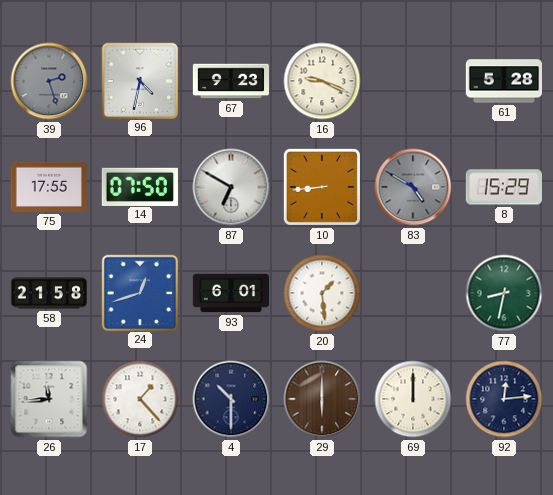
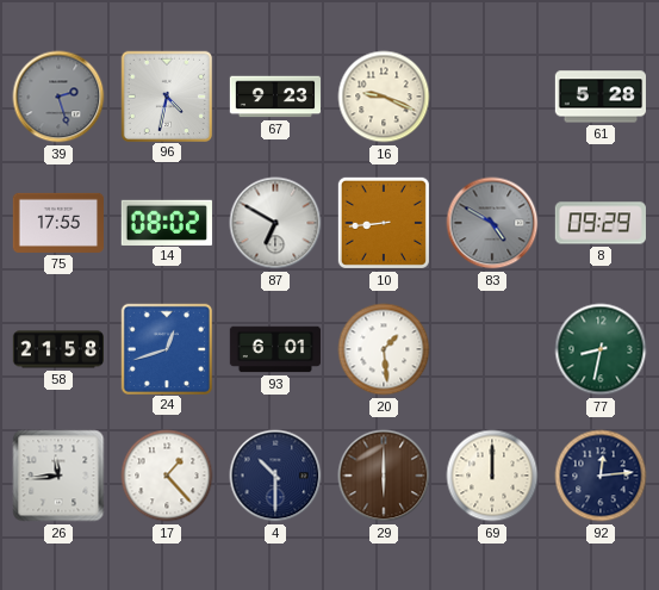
14: 07:50 -> 08:02 (167, 222)
8: 15:29 -> 09:29 (601, 223)
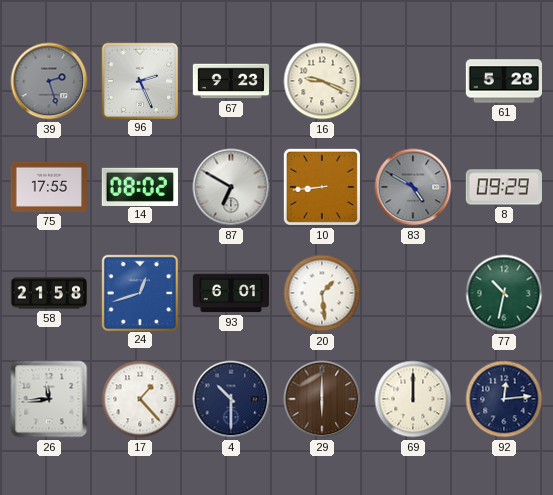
96: 4:32 -> 2:26 (139, 80)
77: 8:32 -> 10:32 (504, 293)
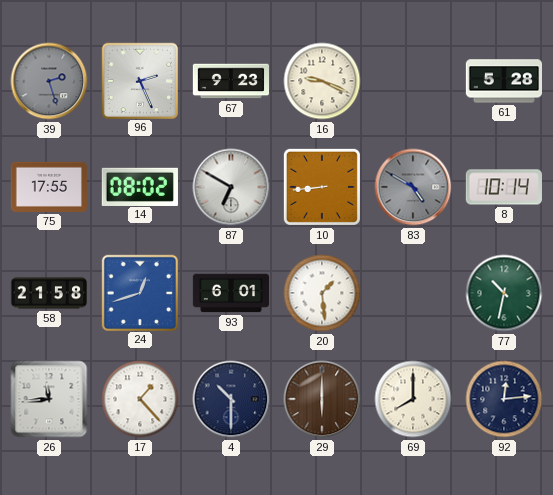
8: 09:29 -> 10:14 (504, 187)
69: 12:00 -> 8:00 (413, 399)
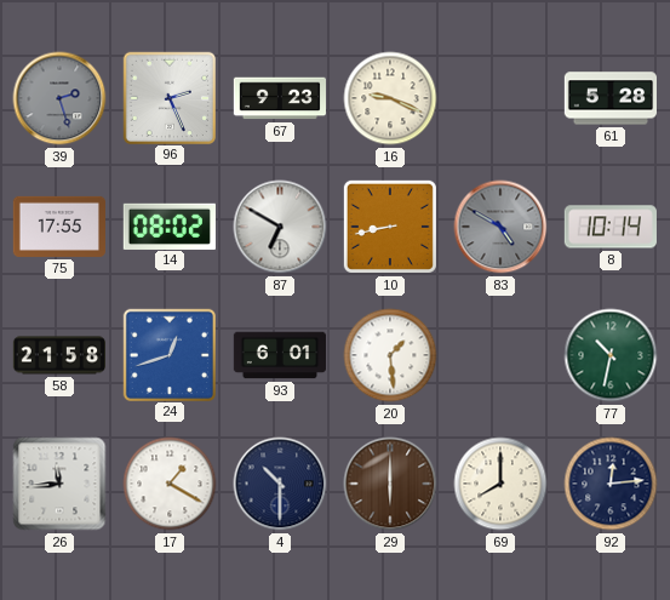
10: 8:44 -> 8:43 (390, 227)
17: 1:23 -> 1:20 (170, 484)
